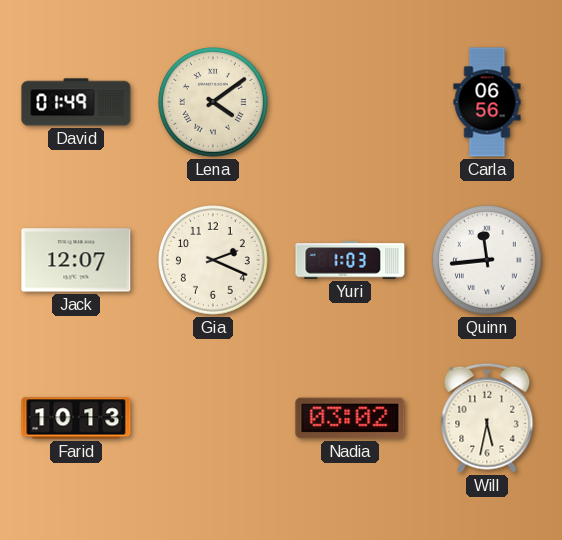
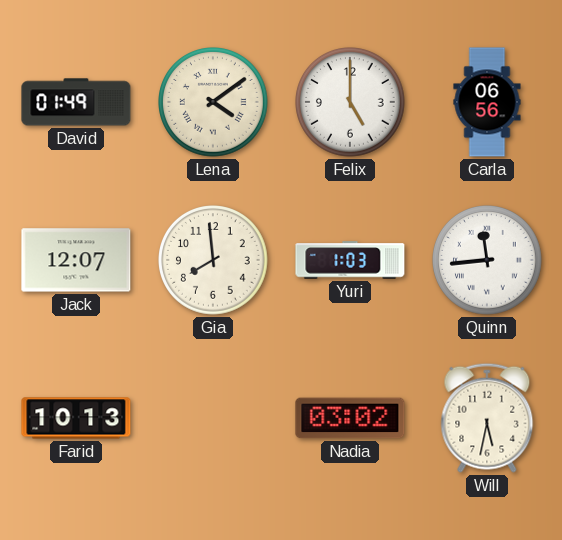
Felix: none -> 5:00 (351, 103)
Gia: 2:19 -> 7:59 (214, 261)
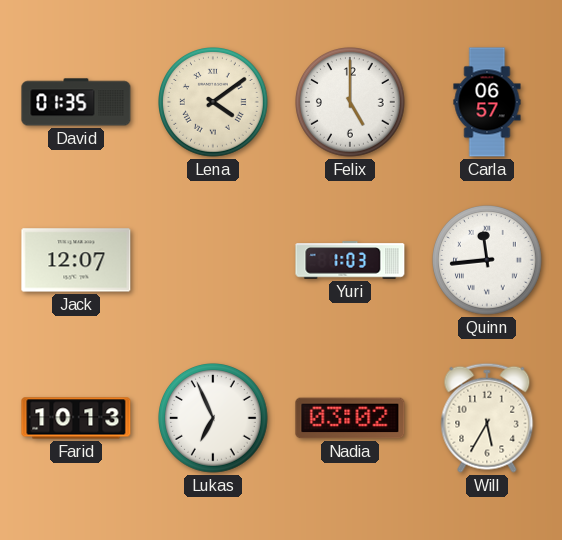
David: 01:49 -> 01:35 (76, 102)
Carla: 06:56 -> 06:57 (487, 102)
Gia: 7:59 -> none (214, 261)
Lukas: none -> 6:56 (214, 419)
Will: 5:32 -> 5:35 (487, 418)
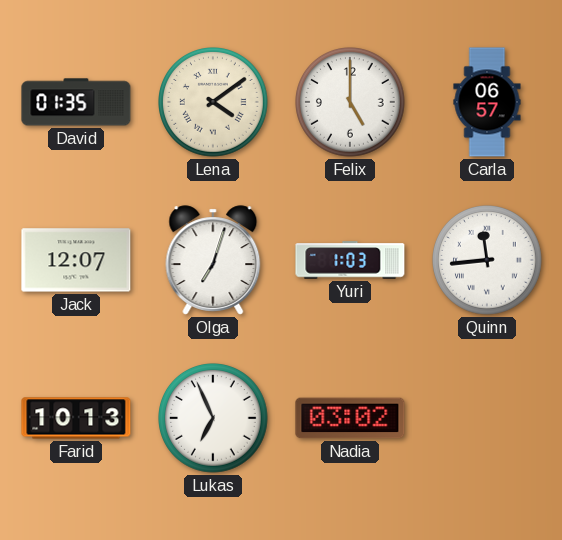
Olga: none -> 7:03 (213, 260)
Will: 5:35 -> none (487, 418)
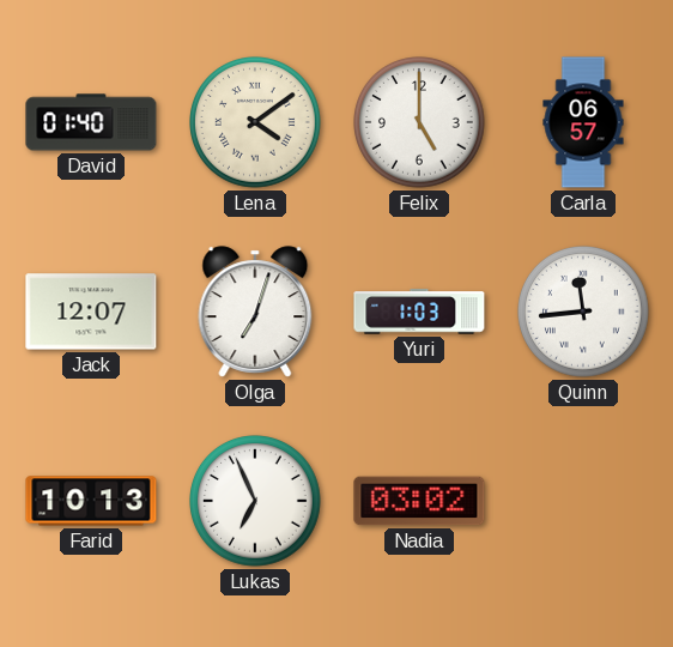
David: 01:35 -> 01:40 (91, 122)
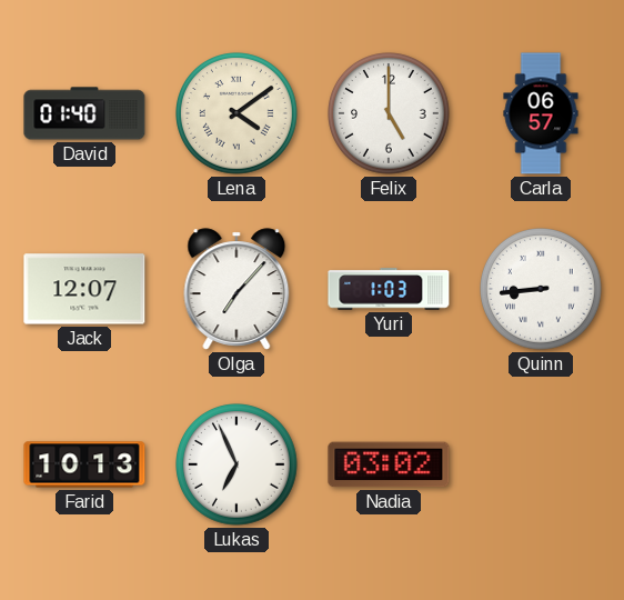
Olga: 7:03 -> 7:07 (236, 289)
Quinn: 11:44 -> 8:44 (542, 290)
